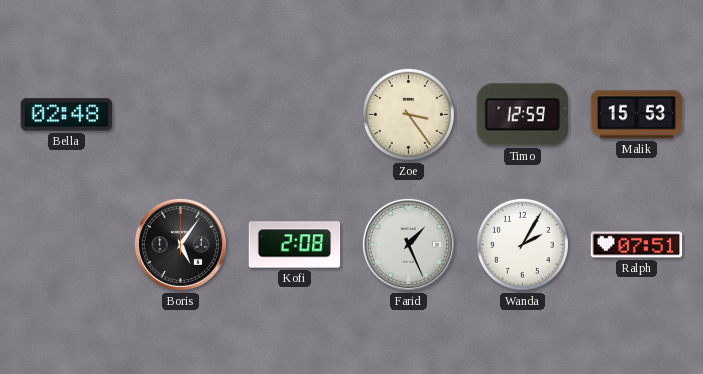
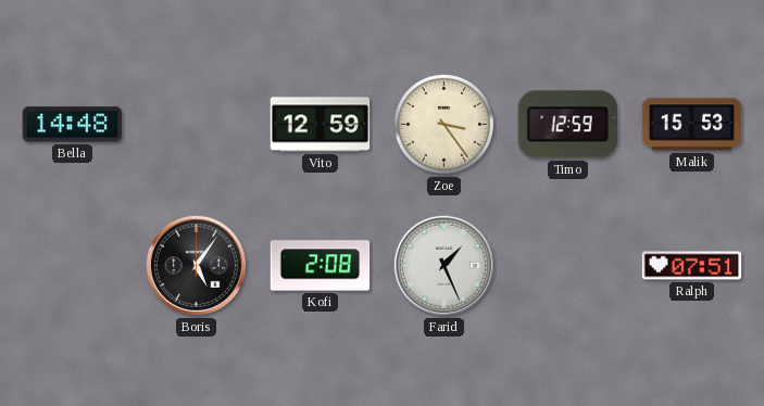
Bella: 02:48 -> 14:48 (73, 125)
Vito: none -> 12:59 (321, 125)
Wanda: 2:05 -> none (522, 244)
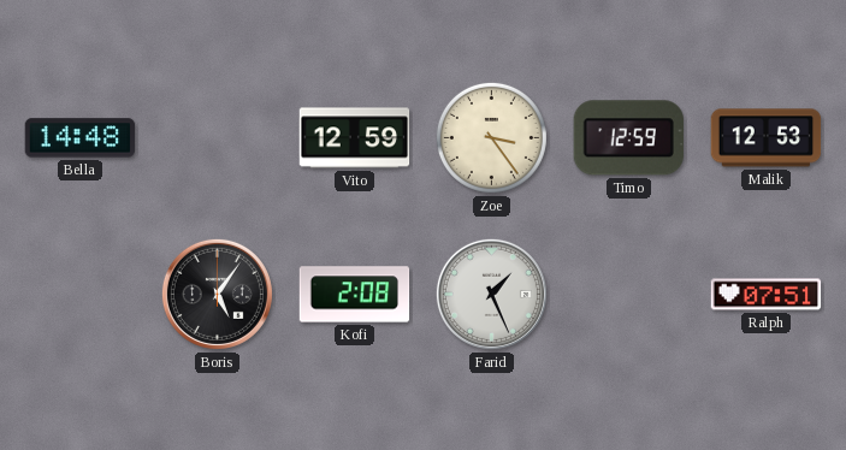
Malik: 15:53 -> 12:53 (767, 138)
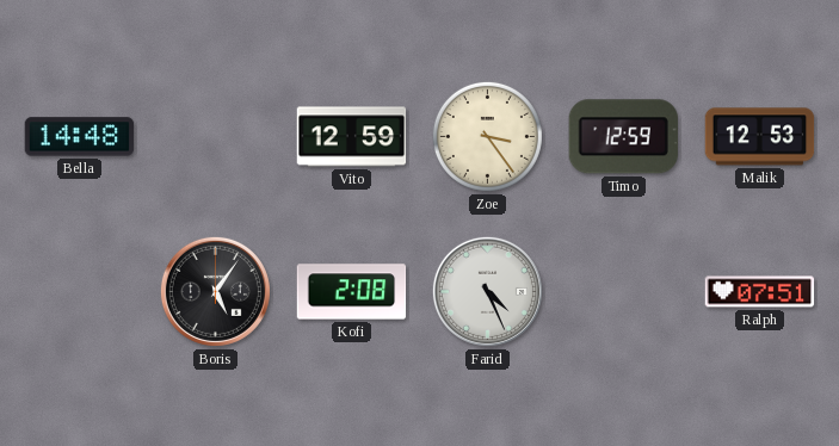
Farid: 1:26 -> 4:26 (487, 291)
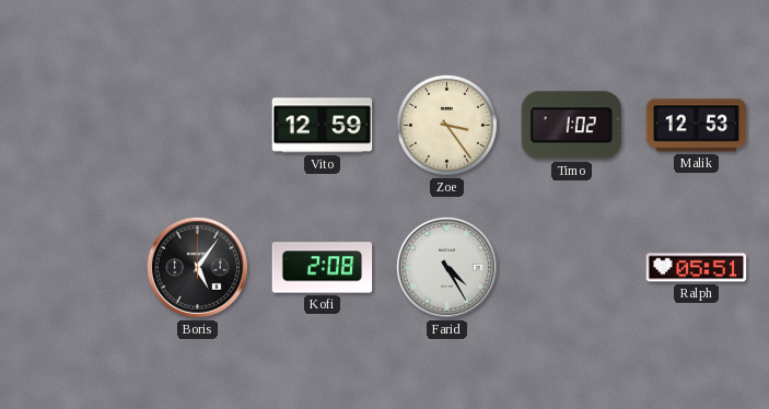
Bella: 14:48 -> none (80, 137)
Timo: 12:59 -> 1:02 (571, 126)
Farid: 4:26 -> 4:25 (446, 267)
Ralph: 07:51 -> 05:51 (697, 268)
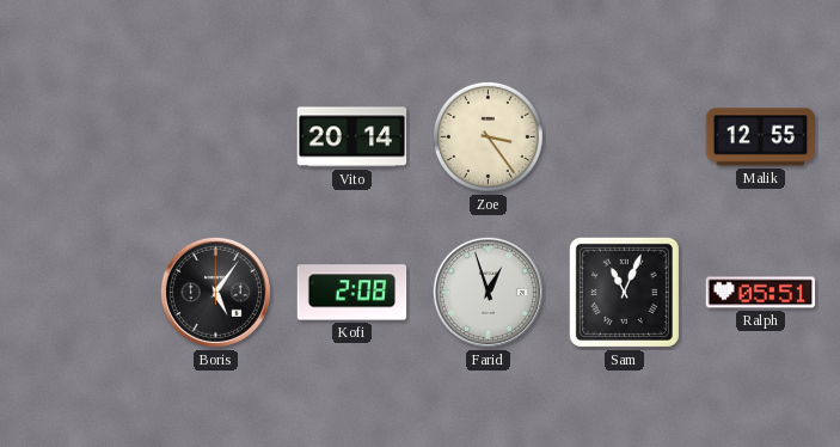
Vito: 12:59 -> 20:14 (352, 137)
Timo: 1:02 -> none (571, 126)
Malik: 12:53 -> 12:55 (761, 137)
Farid: 4:25 -> 12:57 (488, 292)
Sam: none -> 11:04 (624, 292)
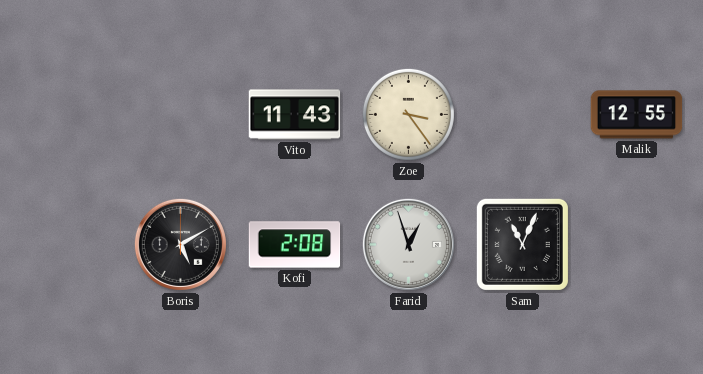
Vito: 20:14 -> 11:43 (295, 115)
Boris: 5:06 -> 5:10 (180, 244)
Ralph: 05:51 -> none (761, 293)
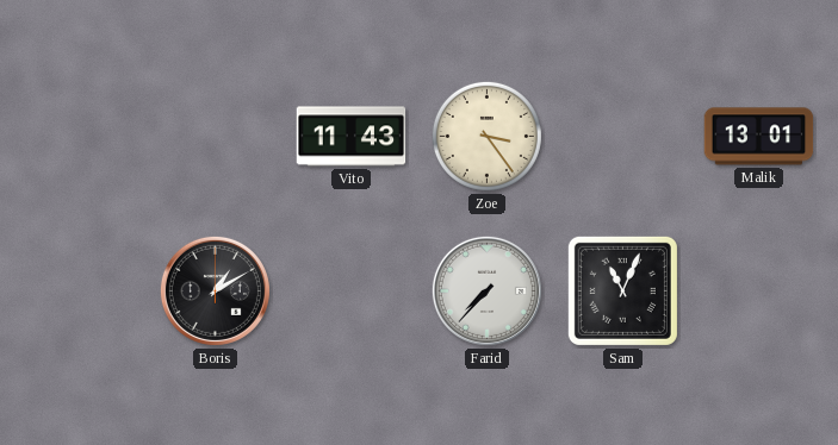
Malik: 12:55 -> 13:01 (759, 137)
Boris: 5:10 -> 1:10 (215, 290)
Kofi: 2:08 -> none (295, 245)
Farid: 12:57 -> 7:37 (486, 290)
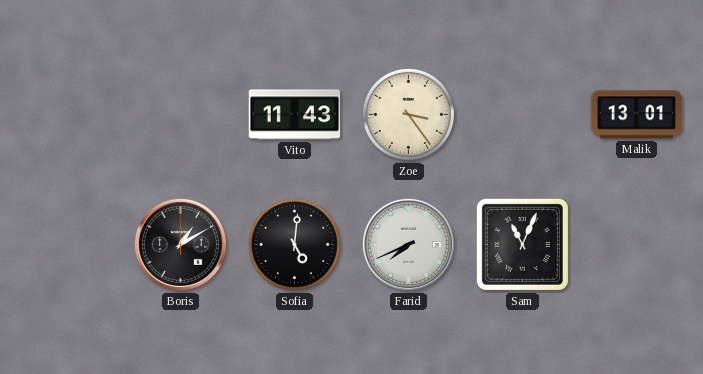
Sofia: none -> 5:01 (294, 244)
Farid: 7:37 -> 7:41 (408, 244)
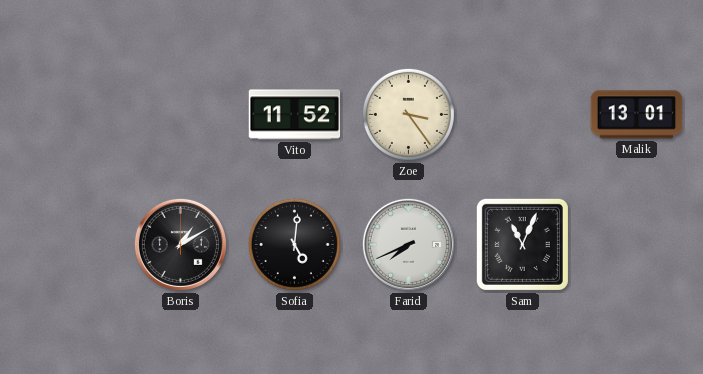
Vito: 11:43 -> 11:52 (295, 115)
